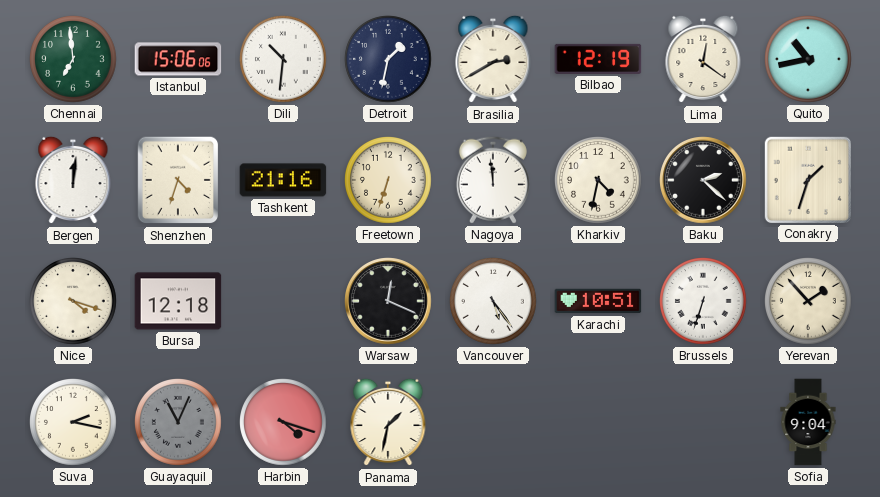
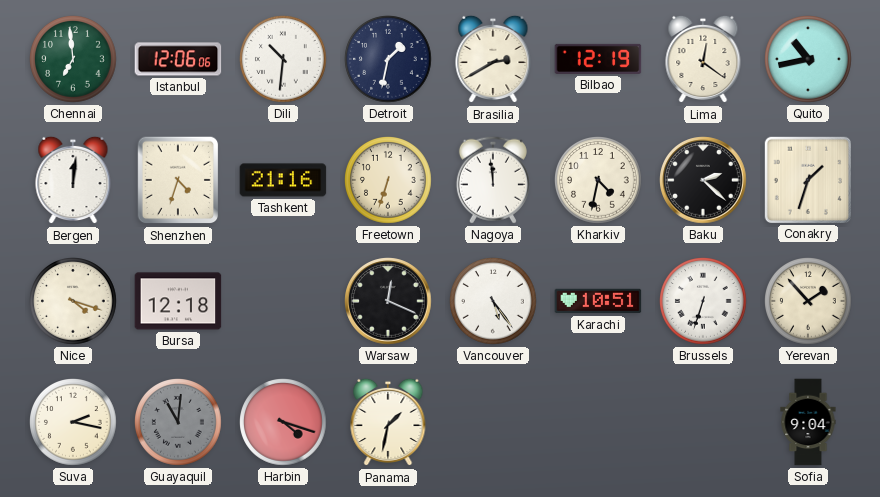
Istanbul: 15:06 -> 12:06 (178, 59)
Guayaquil: 11:04 -> 11:01 (179, 423)
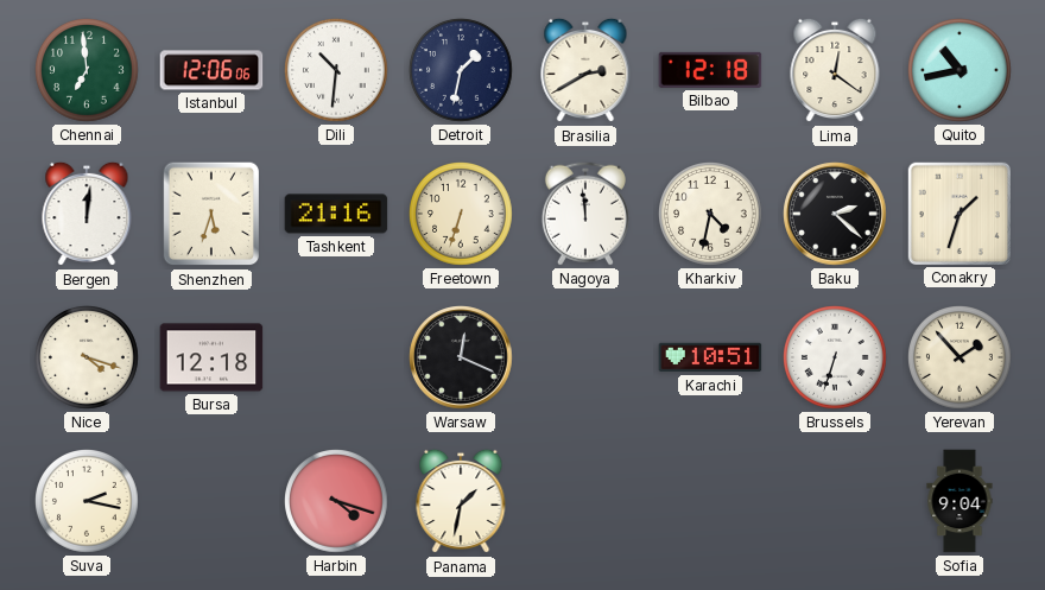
Bilbao: 12:19 -> 12:18 (710, 70)
Shenzhen: 4:33 -> 5:33 (211, 214)
Vancouver: 5:24 -> none (494, 302)
Guayaquil: 11:01 -> none (179, 423)
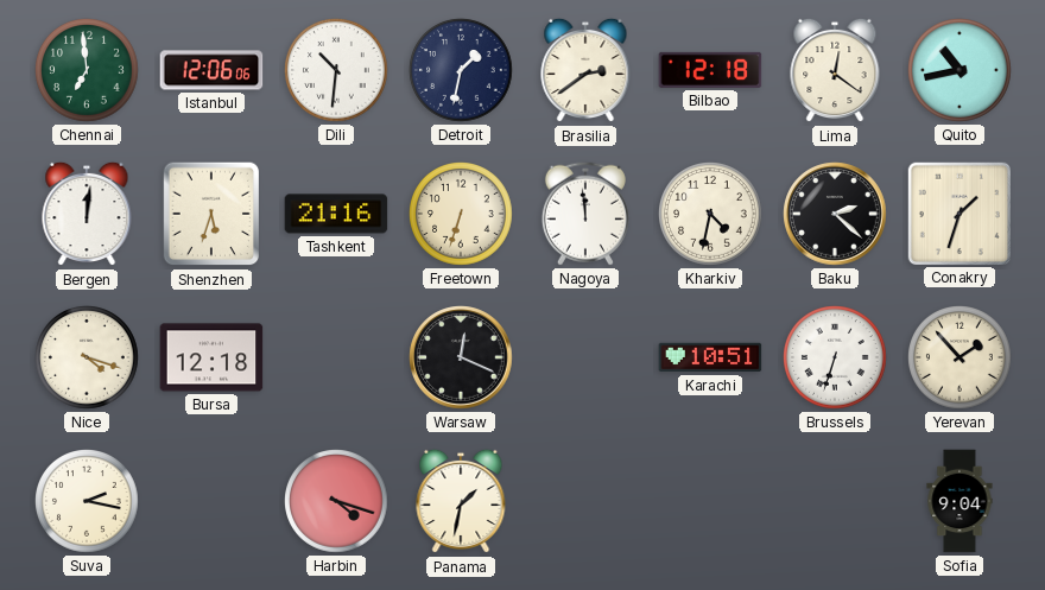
Brasilia: 2:40 -> 2:39 (585, 70)
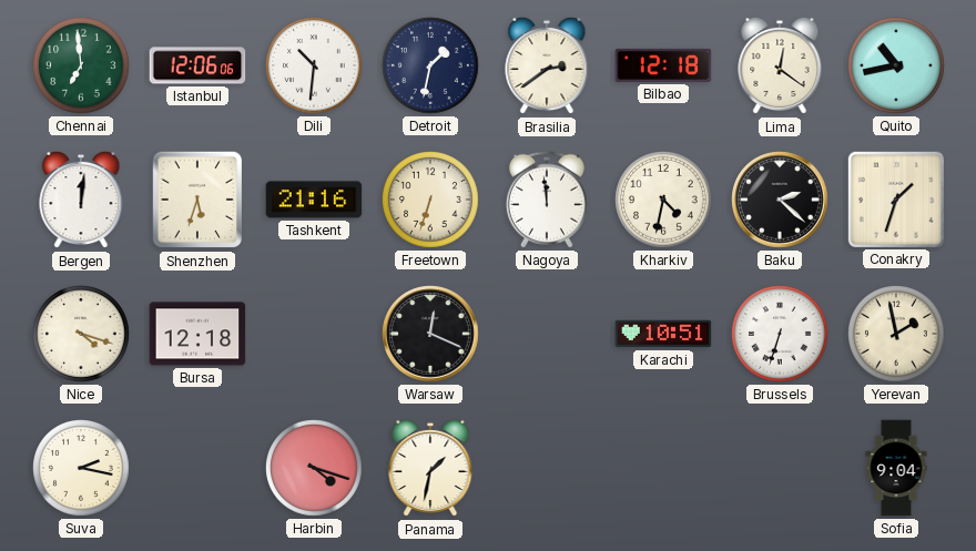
Yerevan: 1:53 -> 1:58 (897, 335)
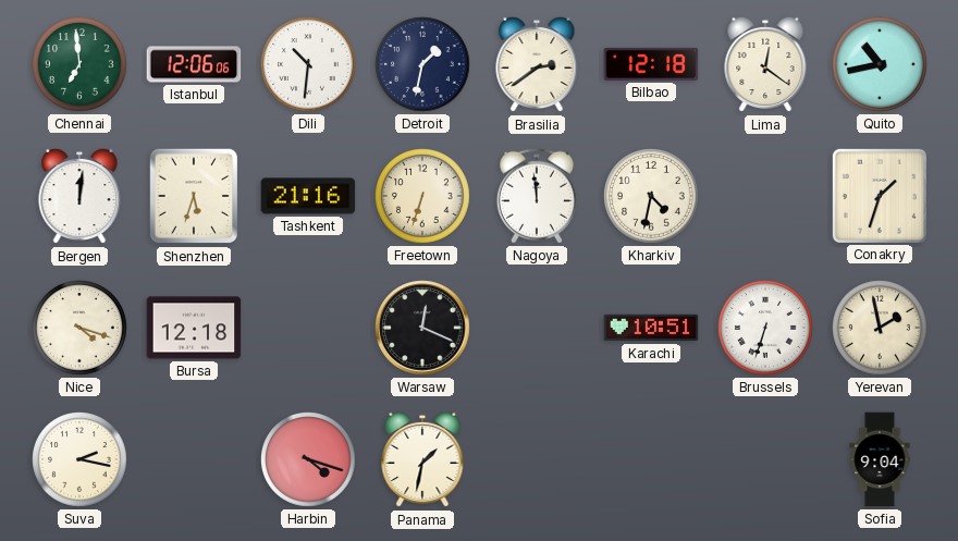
Baku: 2:22 -> none (780, 200)
